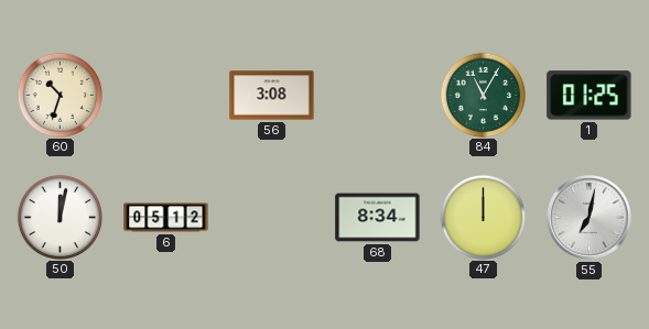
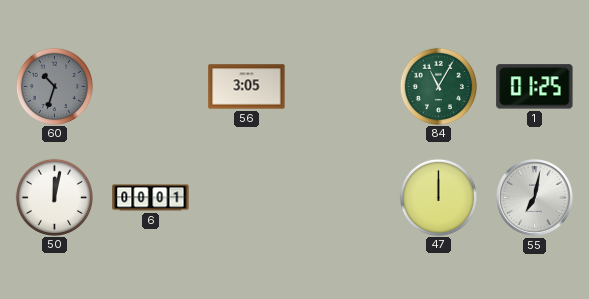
60 dial: cream -> grey (54, 86)
56: 3:08 -> 3:05 (247, 87)
6: 05:12 -> 00:01 (151, 198)
68: 8:34 -> none (378, 218)
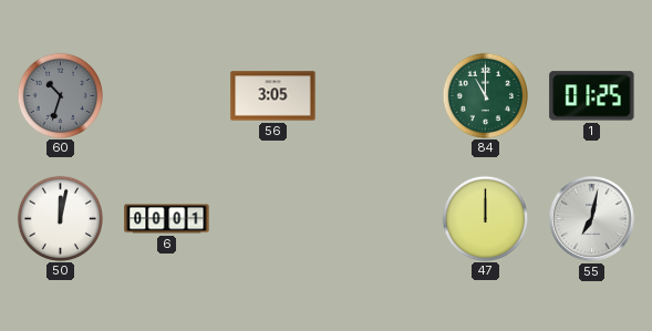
84: 11:05 -> 11:00 (485, 95)
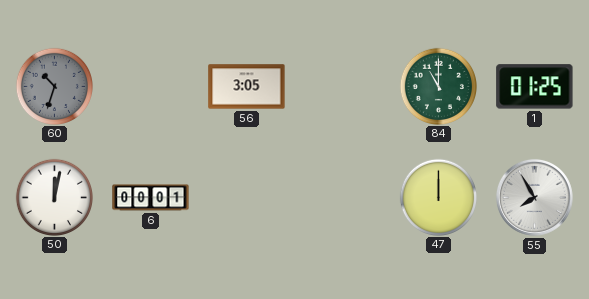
55: 7:02 -> 7:55 (534, 197)
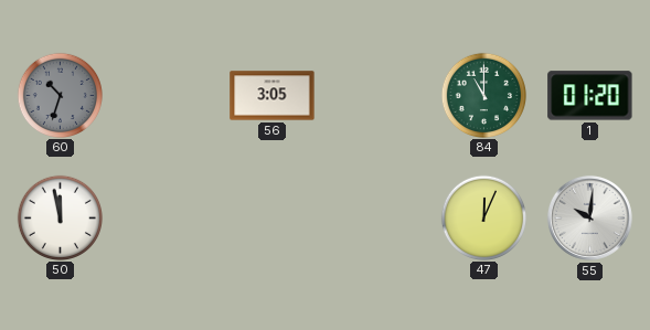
1: 01:25 -> 01:20 (590, 96)
50: 12:02 -> 11:58 (60, 217)
6: 00:01 -> none (151, 198)
47: 12:00 -> 12:04 (483, 217)
55: 7:55 -> 10:01 (589, 217)
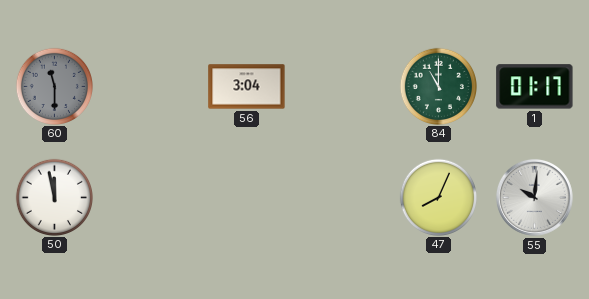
60: 10:33 -> 11:30 (54, 86)
56: 3:05 -> 3:04 (247, 87)
1: 01:20 -> 01:17 (535, 87)
47: 12:04 -> 8:04 (438, 197)
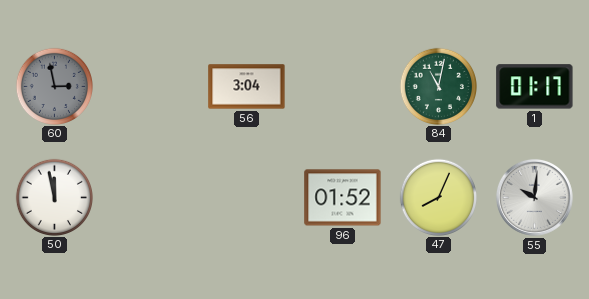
60: 11:30 -> 2:58 (54, 86)
84: 11:00 -> 11:02 (438, 86)
96: none -> 01:52 (343, 198)
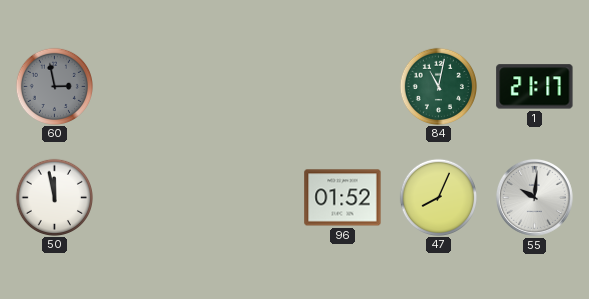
56: 3:04 -> none (247, 87)
1: 01:17 -> 21:17 (535, 87)
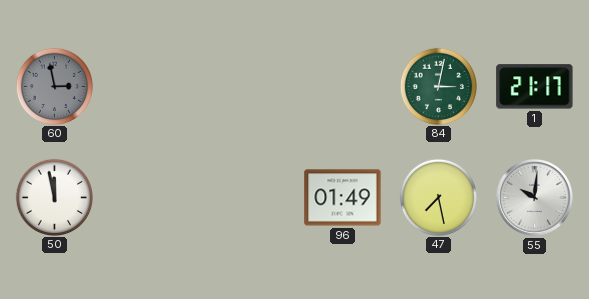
84: 11:02 -> 3:02 (438, 86)
96: 01:52 -> 01:49 (343, 198)
47: 8:04 -> 7:28 (438, 197)
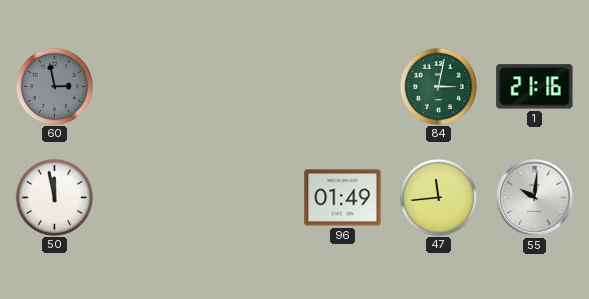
1: 21:17 -> 21:16 (535, 87)
47: 7:28 -> 11:44 (438, 197)
